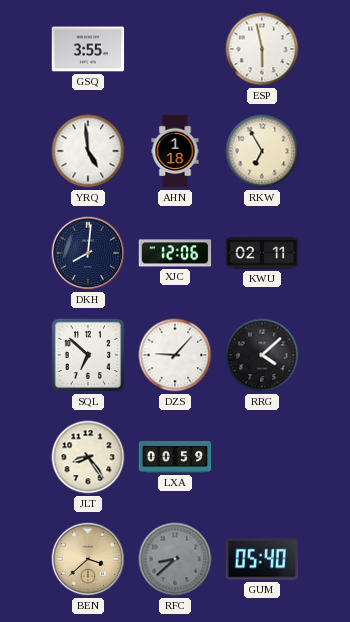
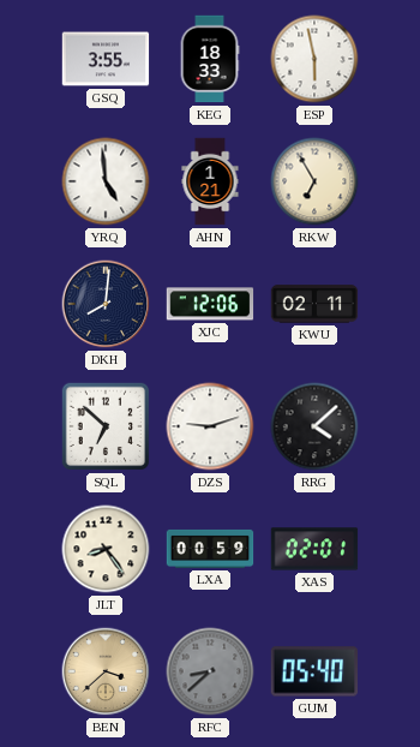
KEG: none -> 18:33 (210, 59)
AHN: 1:18 -> 1:21 (210, 181)
DZS: 9:07 -> 9:12 (210, 426)
XAS: none -> 02:01 (314, 549)
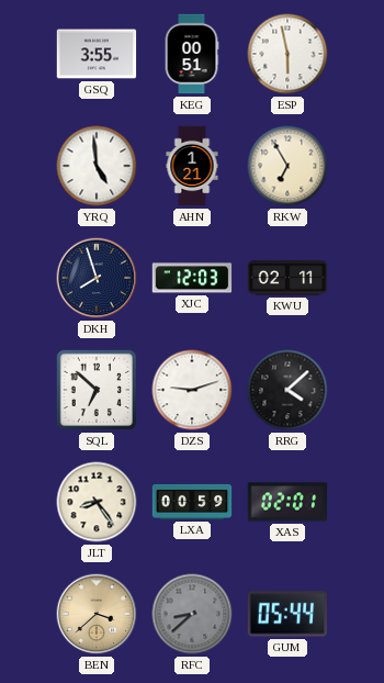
KEG: 18:33 -> 00:51 (192, 54)
DKH: 8:01 -> 7:57 (97, 278)
XJC: 12:06 -> 12:03 (192, 278)
GUM: 05:40 -> 05:44 (287, 614)
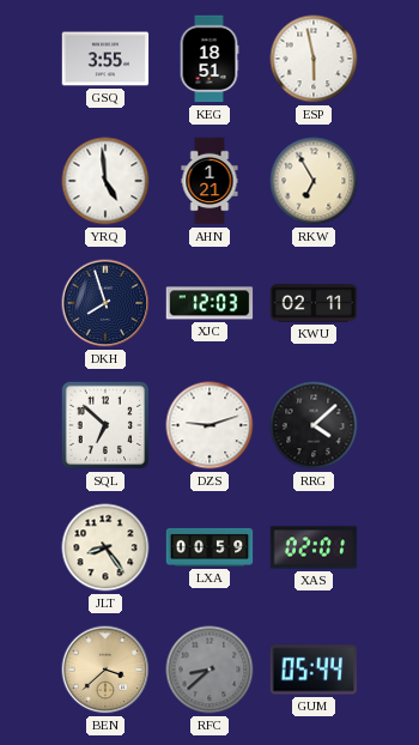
KEG: 00:51 -> 18:51 (209, 59)
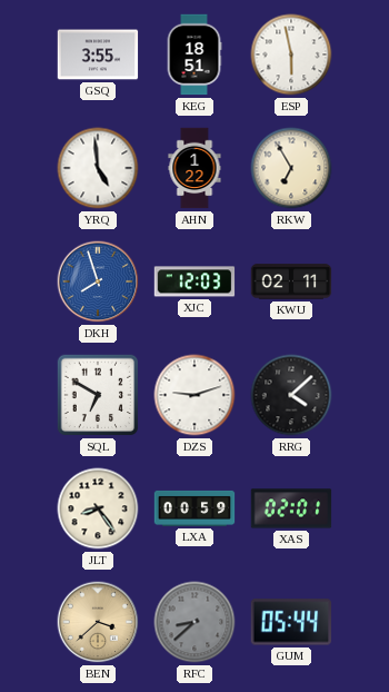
AHN: 1:21 -> 1:22 (194, 168)
DKH dial: navy -> blue (98, 281)
SQL: 6:52 -> 6:50 (98, 395)
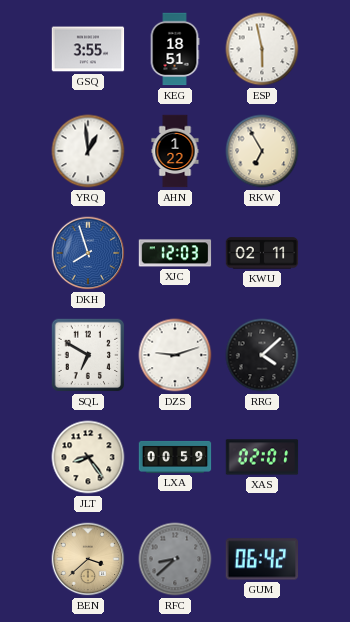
YRQ: 4:59 -> 12:59 (88, 151)
GUM: 05:44 -> 06:42 (262, 559)
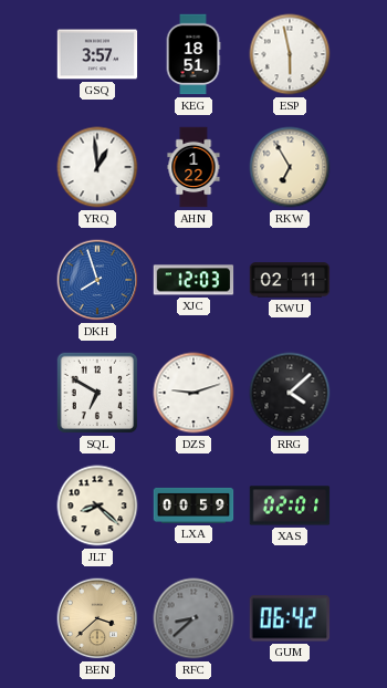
GSQ: 3:55 -> 3:57 (97, 54)
JLT: 8:24 -> 8:22 (97, 505)
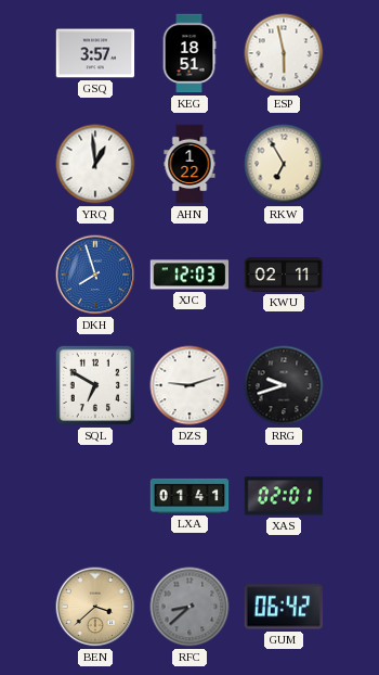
RRG: 4:08 -> 9:42 (284, 385)
JLT: 8:22 -> none (97, 505)
LXA: 00:59 -> 01:41 (190, 496)
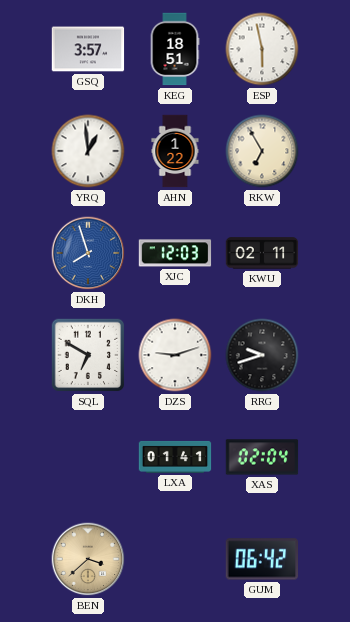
XAS: 02:01 -> 02:04 (262, 457)
RFC: 8:38 -> none (190, 607)
